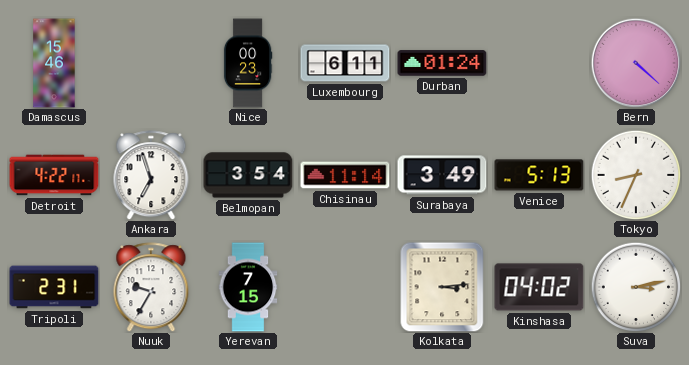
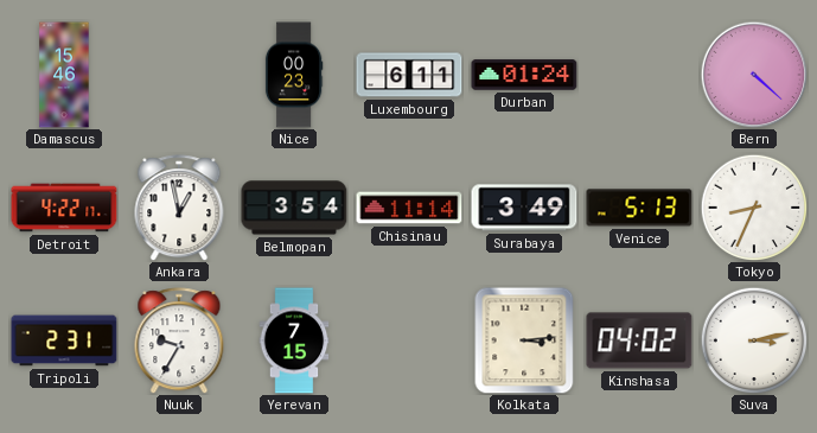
Ankara: 6:57 -> 12:58 (179, 208)
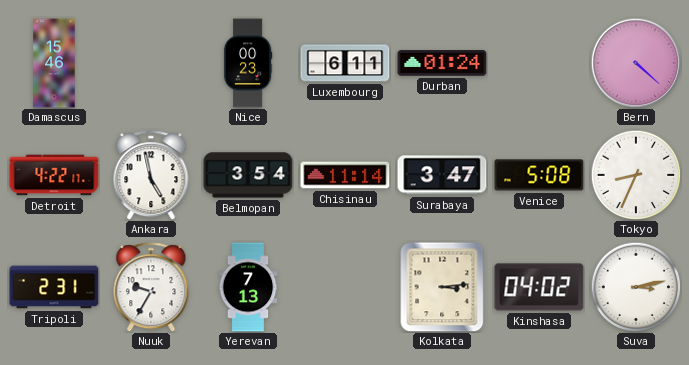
Ankara: 12:58 -> 4:58 (151, 175)
Surabaya: 3:49 -> 3:47 (442, 175)
Venice: 5:13 -> 5:08 (539, 175)
Yerevan: 7:15 -> 7:13 (248, 287)
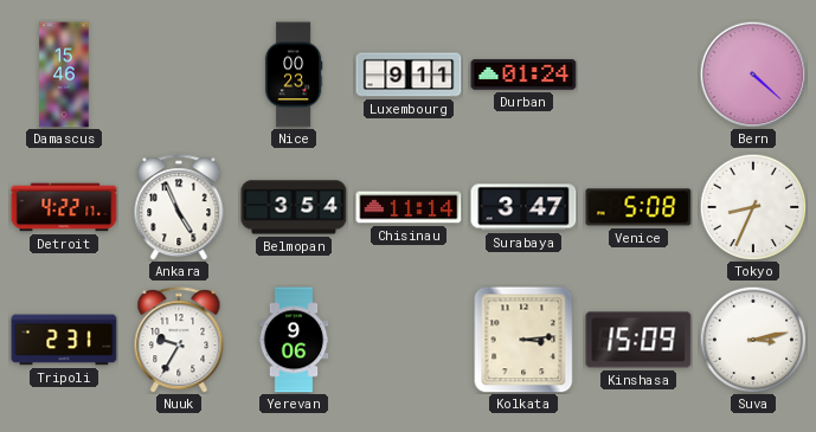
Luxembourg: 6:11 -> 9:11 (409, 75)
Ankara: 4:58 -> 4:56 (179, 207)
Yerevan: 7:13 -> 9:06 (294, 340)
Kinshasa: 04:02 -> 15:09 (638, 340)
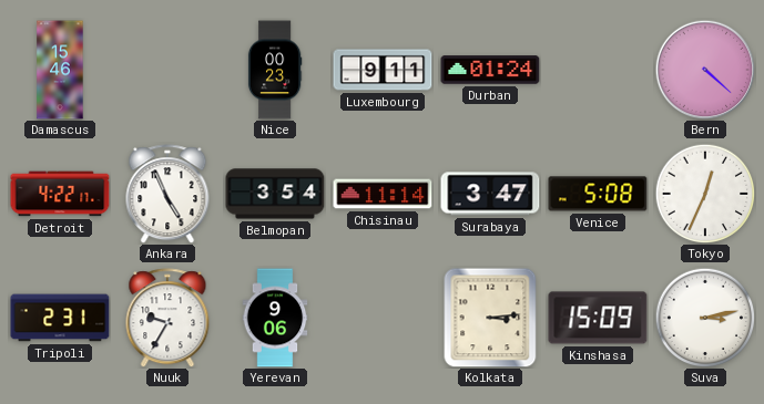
Tokyo: 8:34 -> 12:34 (705, 194)
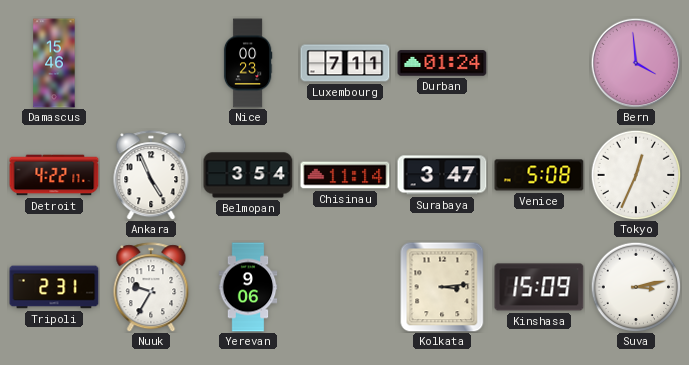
Luxembourg: 9:11 -> 7:11 (345, 63)
Bern: 4:22 -> 3:59 (636, 63)
